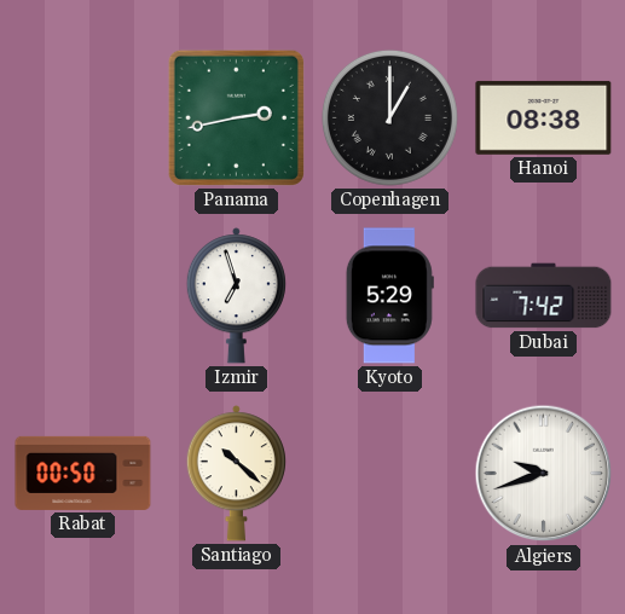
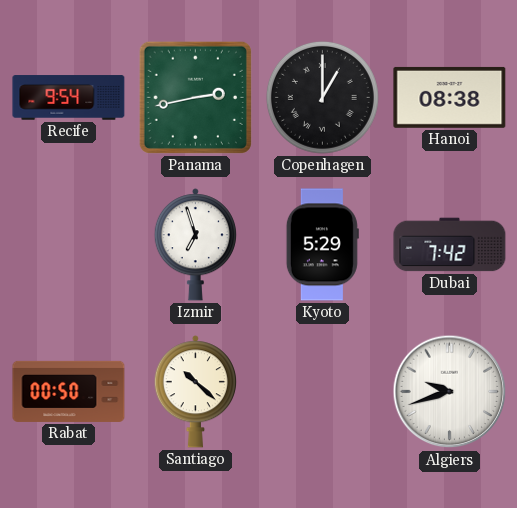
Recife: none -> 9:54 (69, 98)
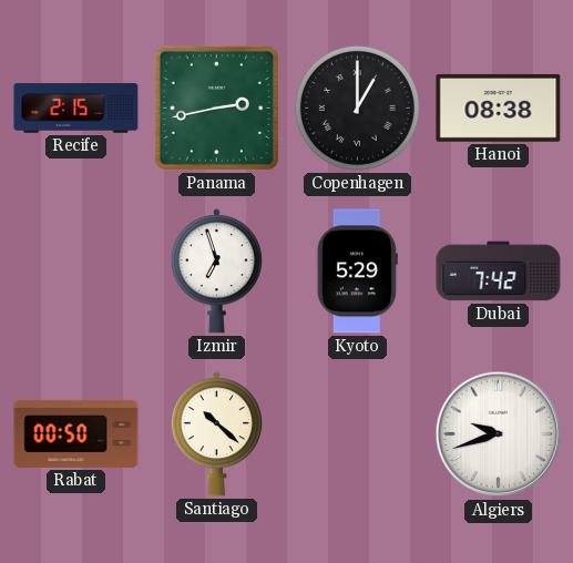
Recife: 9:54 -> 2:15 (76, 109)
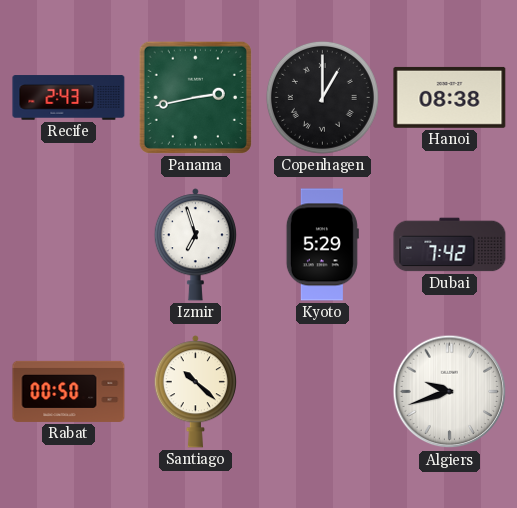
Recife: 2:15 -> 2:43 (69, 98)
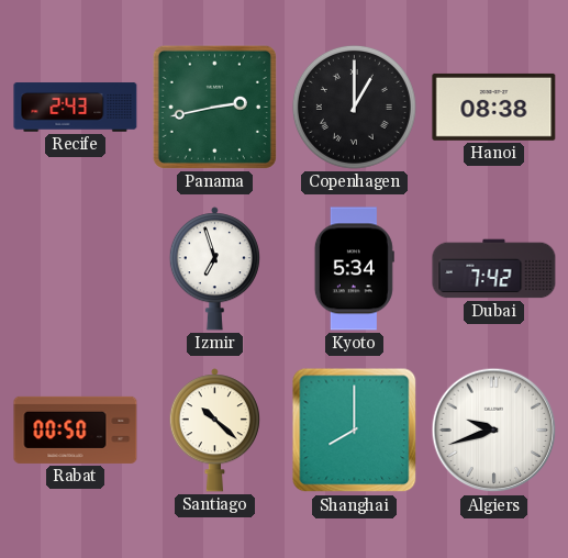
Kyoto: 5:29 -> 5:34 (354, 269)
Shanghai: none -> 8:00 (355, 431)
